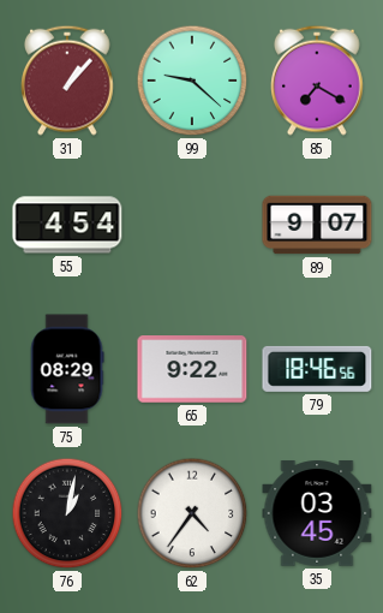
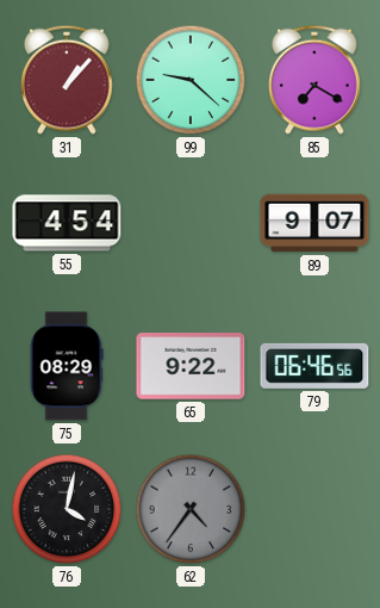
79: 18:46 -> 06:46 (314, 366)
76: 1:02 -> 4:02 (67, 509)
62 dial: white -> grey (191, 509)
35: 03:45 -> none (317, 513)
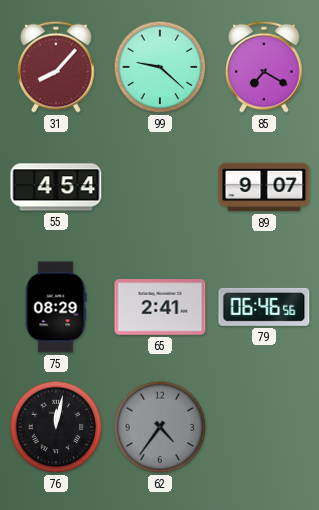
31: 1:07 -> 8:07 (57, 67)
65: 9:22 -> 2:41 (160, 307)
76: 4:02 -> 12:02 (56, 427)
